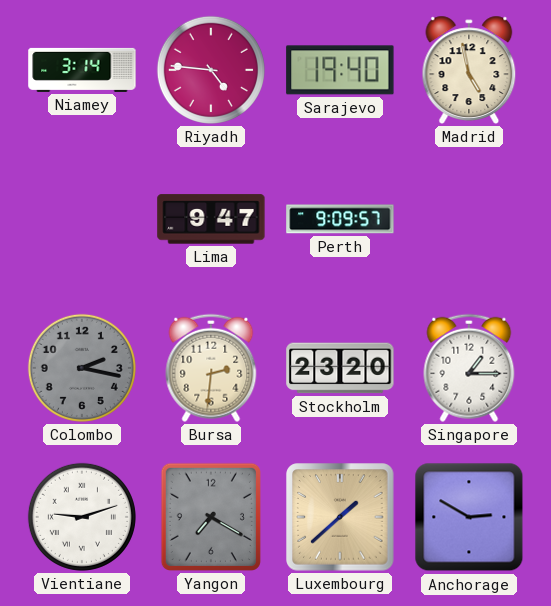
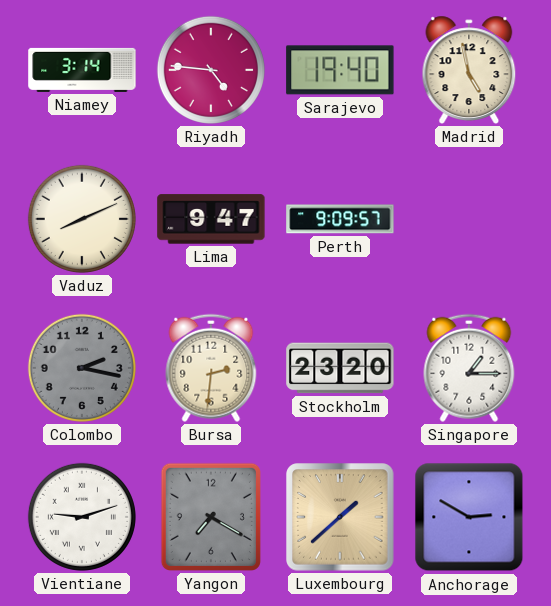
Vaduz: none -> 8:11 (82, 219)
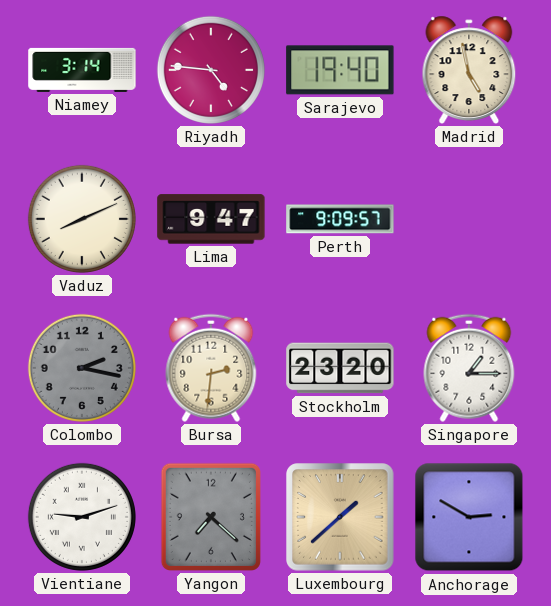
Yangon: 7:20 -> 7:22 (211, 517)
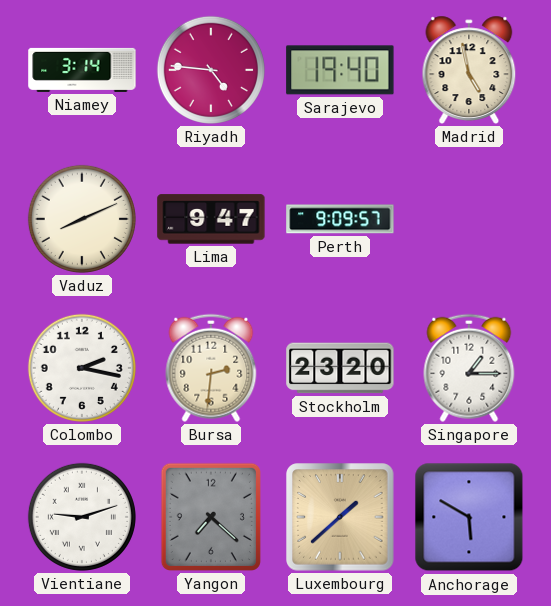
Colombo dial: grey -> white (82, 368)
Anchorage: 2:50 -> 5:50 (469, 517)
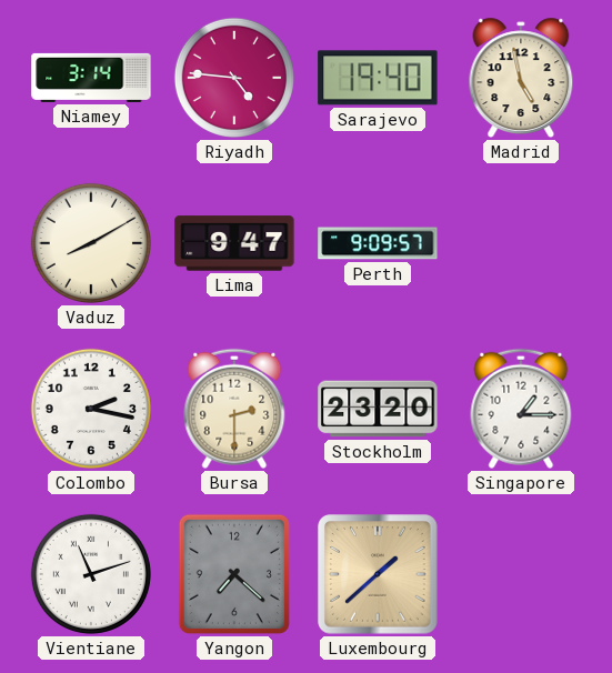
Vaduz: 8:11 -> 8:10 (91, 243)
Bursa: 2:31 -> 2:30 (234, 409)
Vientiane: 9:12 -> 11:12 (91, 574)
Anchorage: 5:50 -> none (469, 517)
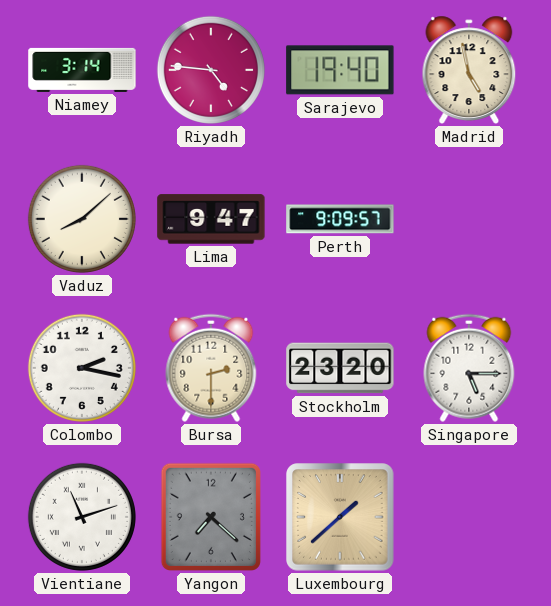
Vaduz: 8:10 -> 8:08 (82, 219)
Singapore: 1:15 -> 5:15 (469, 368)
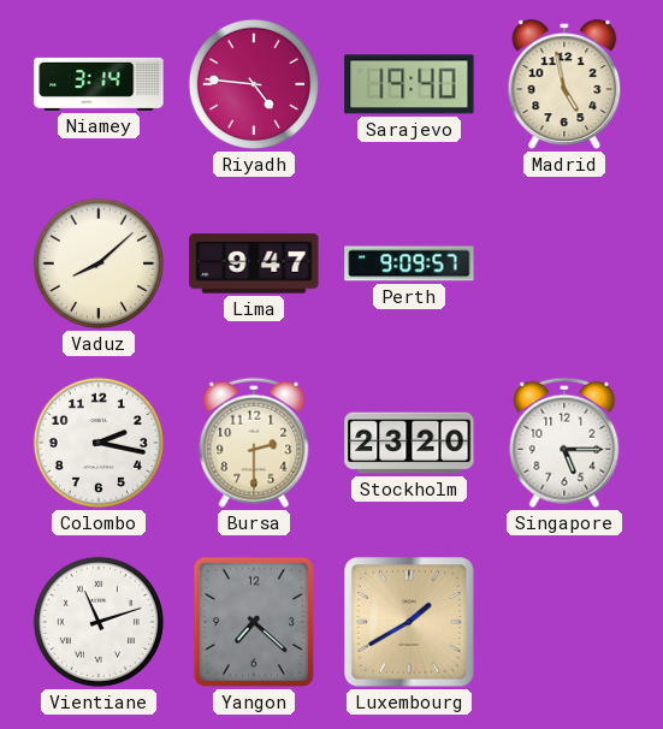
Luxembourg: 1:38 -> 1:40 (409, 622)
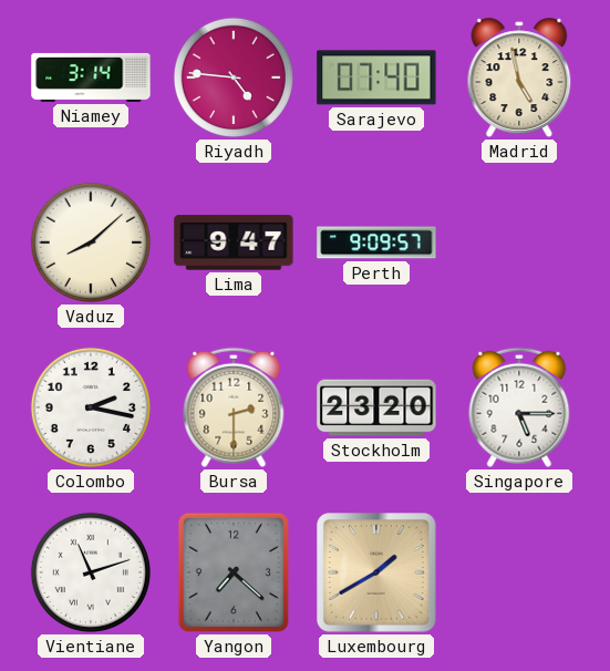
Sarajevo: 19:40 -> 07:40 (376, 78)
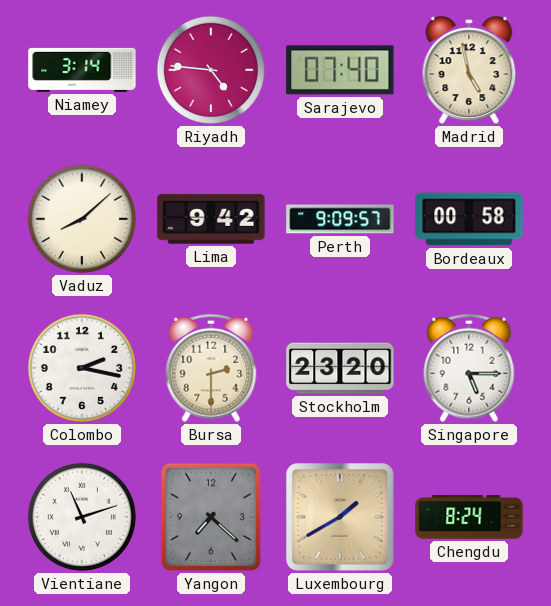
Lima: 9:47 -> 9:42 (211, 219)
Bordeaux: none -> 00:58 (469, 219)
Chengdu: none -> 8:24 (469, 517)
